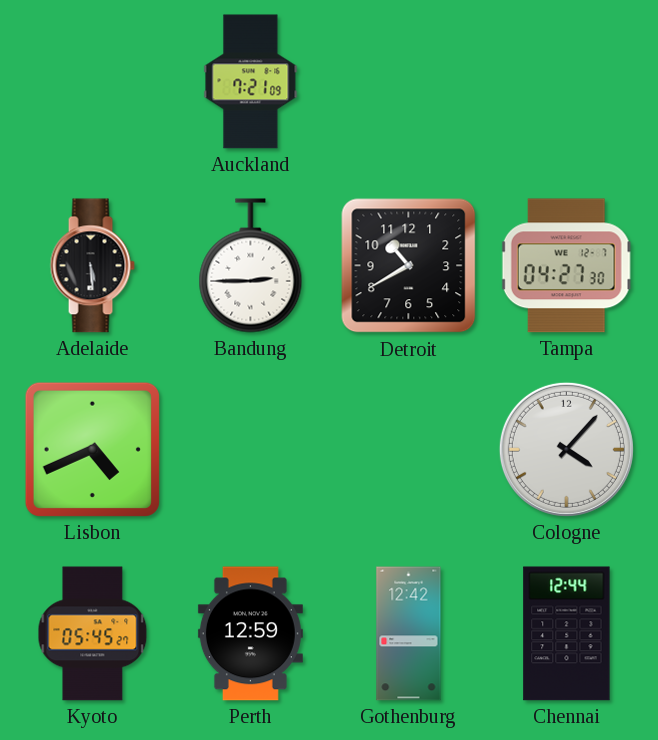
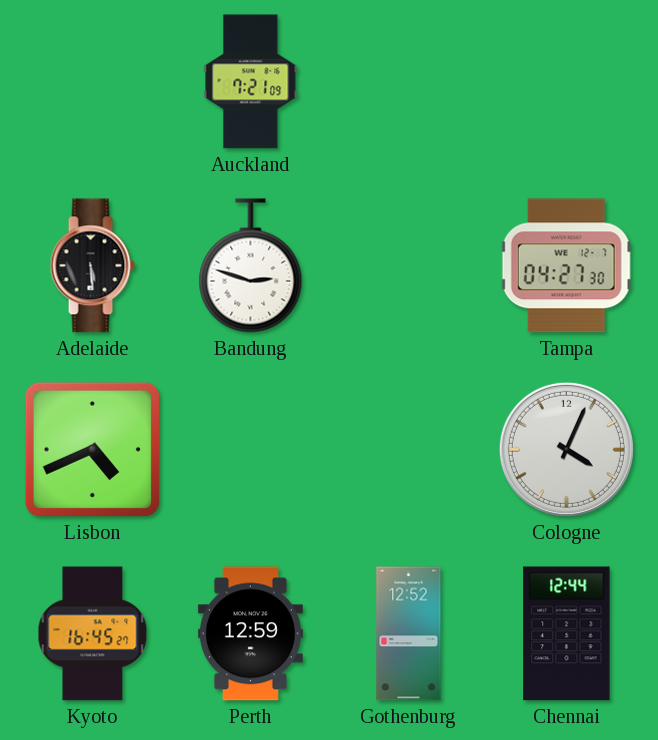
Bandung: 2:45 -> 2:48 (251, 266)
Detroit: 10:40 -> none (409, 266)
Cologne: 4:07 -> 4:04 (566, 449)
Kyoto: 05:45 -> 16:45 (93, 634)
Gothenburg: 12:42 -> 12:52 (409, 634)
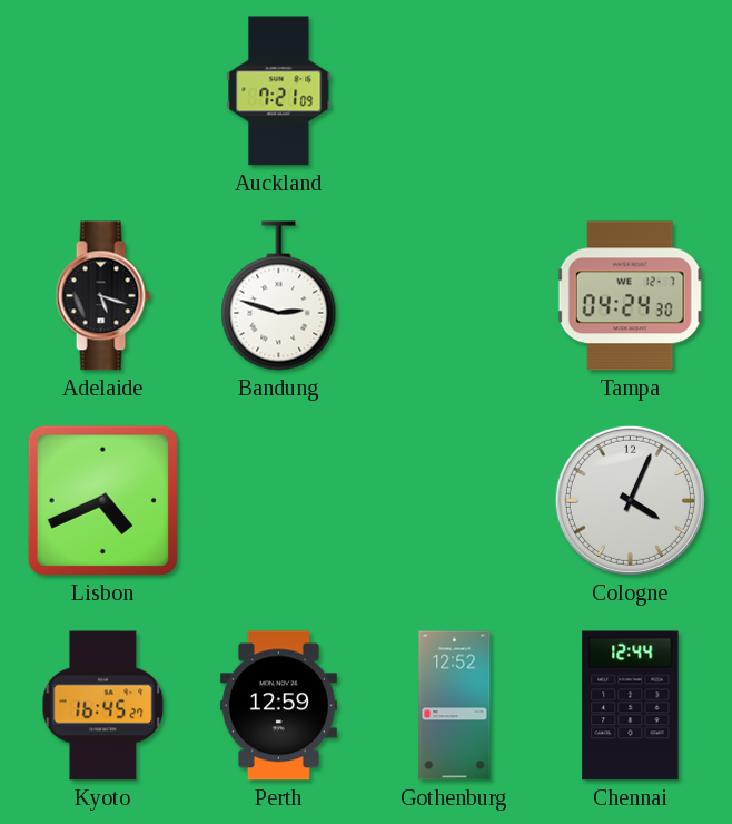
Adelaide: 5:29 -> 5:18 (102, 296)
Tampa: 04:27 -> 04:24 (630, 296)
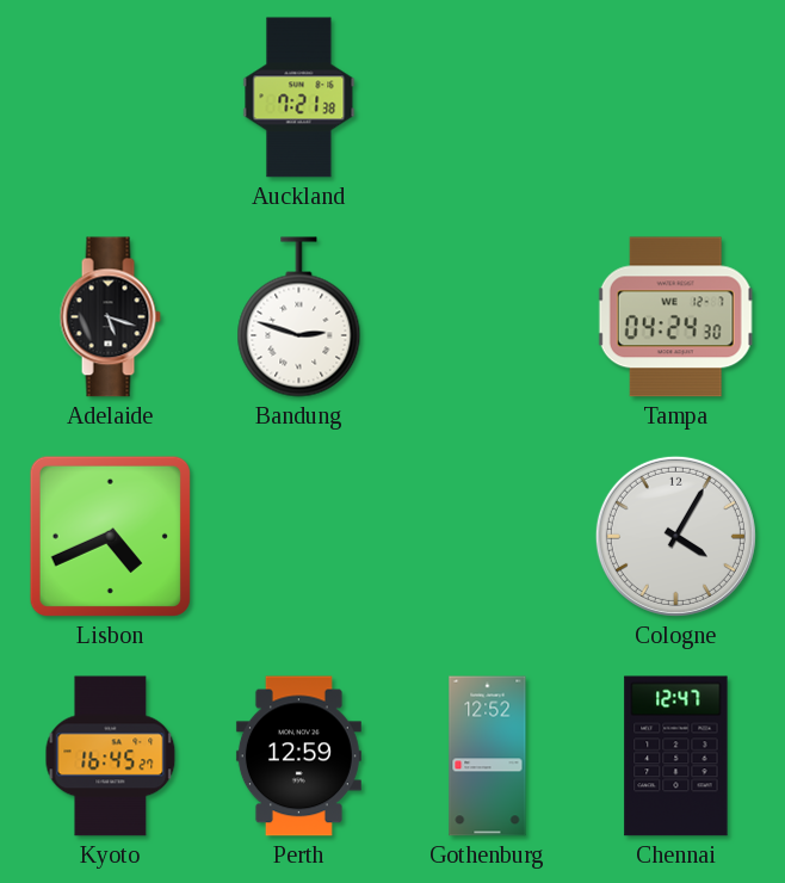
Auckland: 7:21:09 -> 7:21:38 (299, 98)
Cologne: 4:04 -> 4:05 (675, 536)
Chennai: 12:44 -> 12:47 (676, 757)
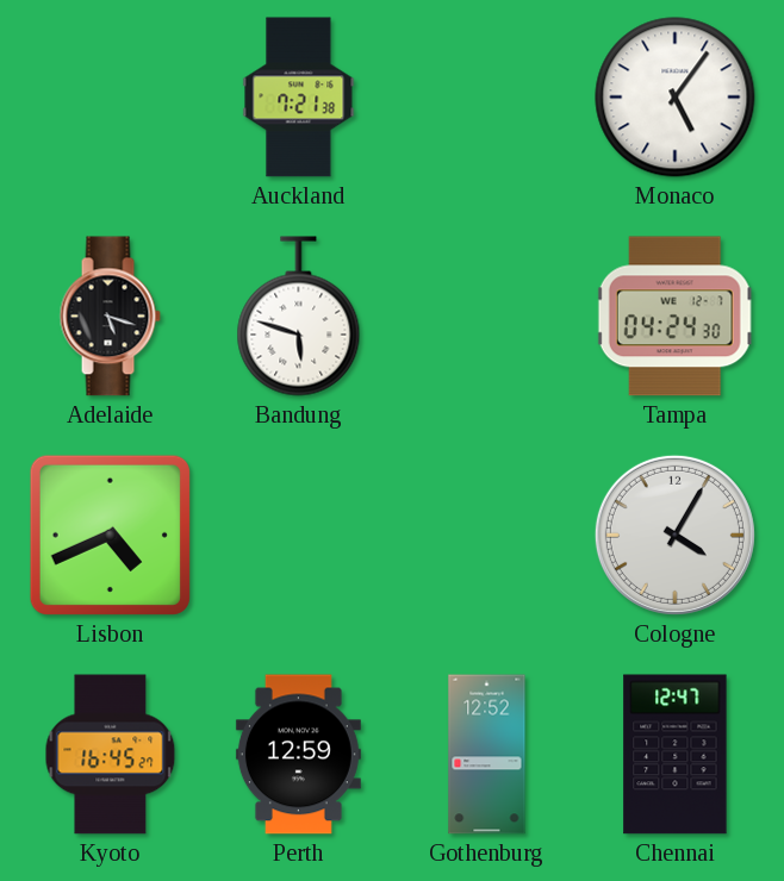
Monaco: none -> 5:06 (676, 98)
Bandung: 2:48 -> 5:48 (299, 317)
